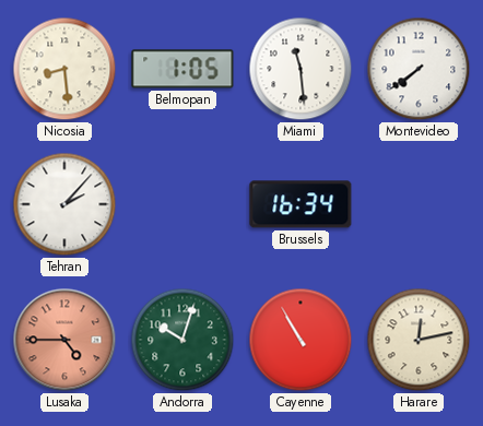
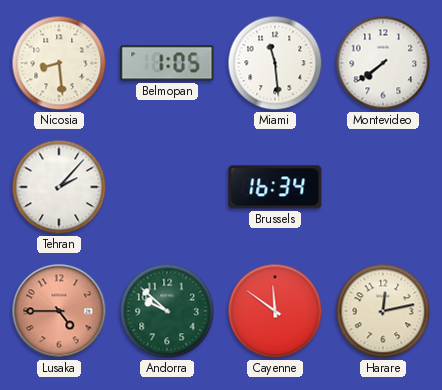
Andorra: 10:03 -> 9:52 (167, 311)
Cayenne: 10:55 -> 11:51 (275, 311)
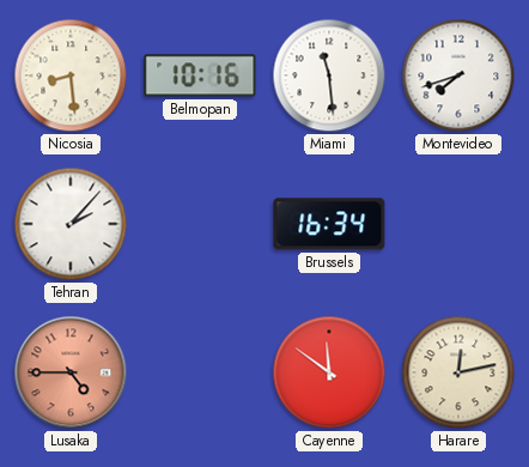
Belmopan: 1:05 -> 10:16 (200, 75)
Montevideo: 7:39 -> 7:42 (458, 75)
Andorra: 9:52 -> none (167, 311)
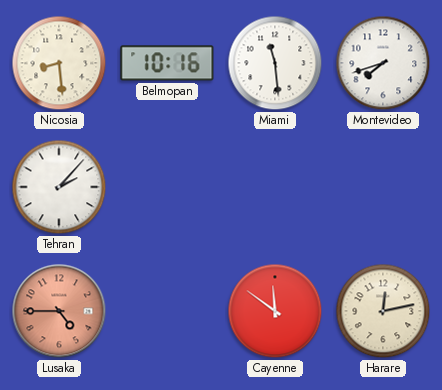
Brussels: 16:34 -> none (329, 224)
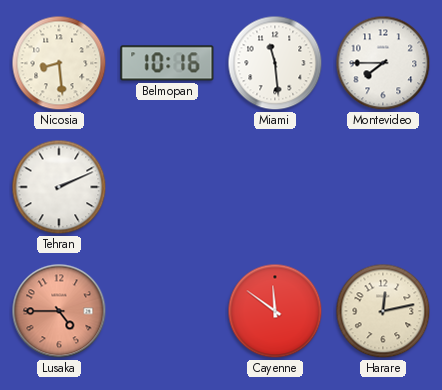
Montevideo: 7:42 -> 7:45 (383, 63)
Tehran: 2:07 -> 2:11 (59, 187)
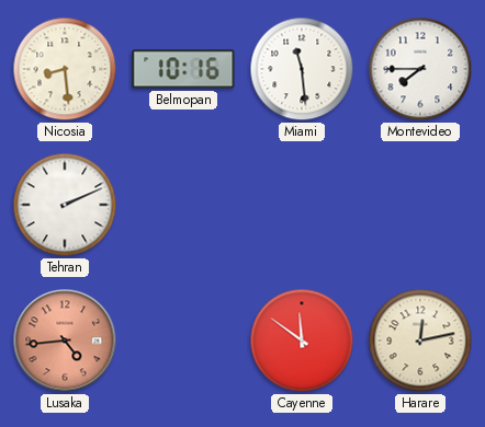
Lusaka: 4:45 -> 4:44 (65, 341)
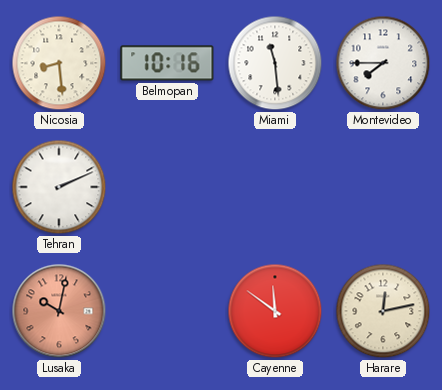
Lusaka: 4:44 -> 10:02 (59, 311)
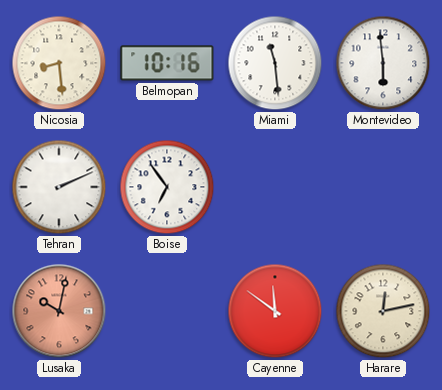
Montevideo: 7:45 -> 5:59 (383, 63)
Boise: none -> 6:54 (167, 187)
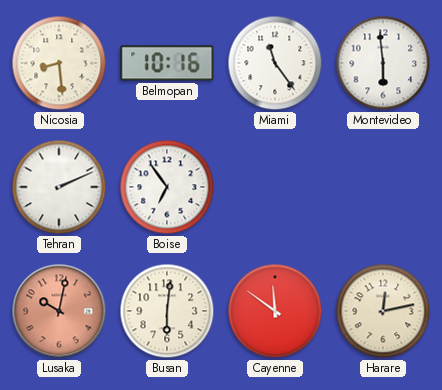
Miami: 11:29 -> 11:24 (275, 63)
Busan: none -> 6:01 (167, 311)
